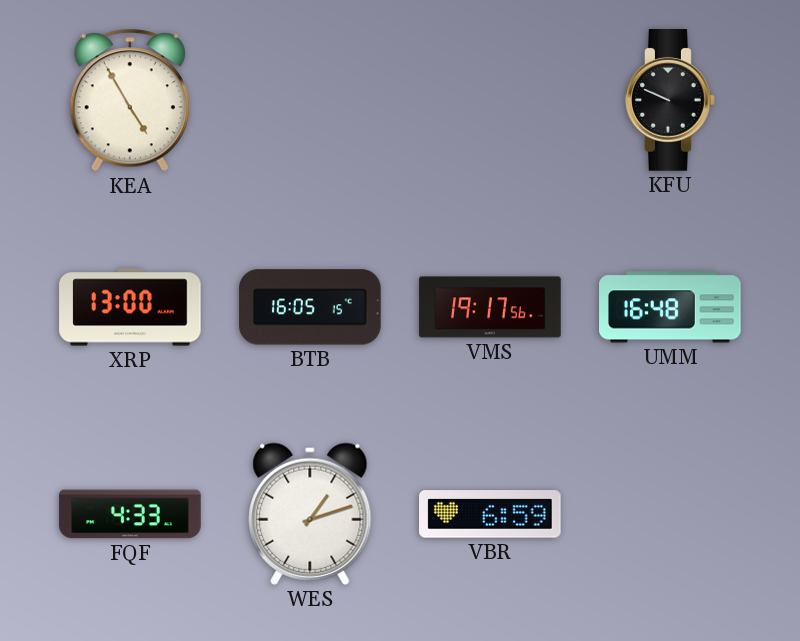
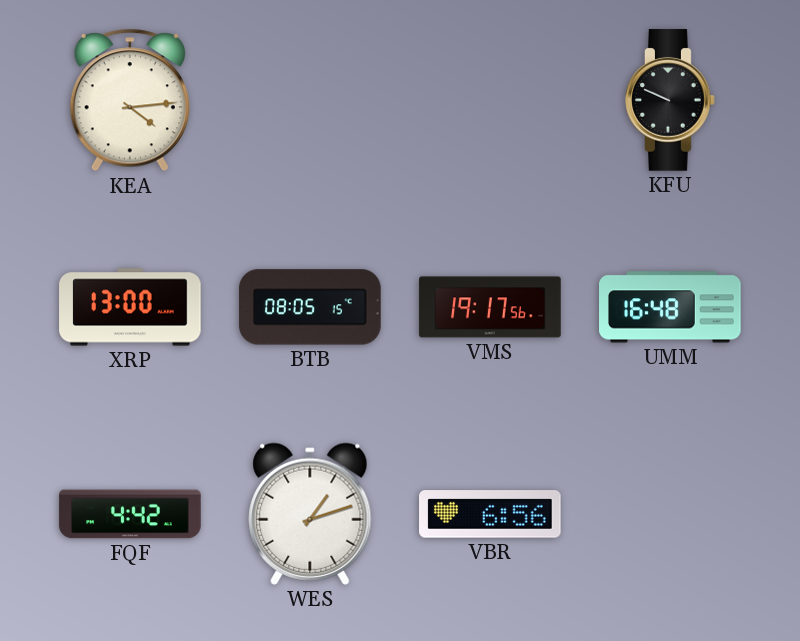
KEA: 4:55 -> 4:14 (130, 100)
BTB: 16:05 -> 08:05 (310, 307)
FQF: 4:33 -> 4:42 (130, 514)
VBR: 6:59 -> 6:56 (490, 514)
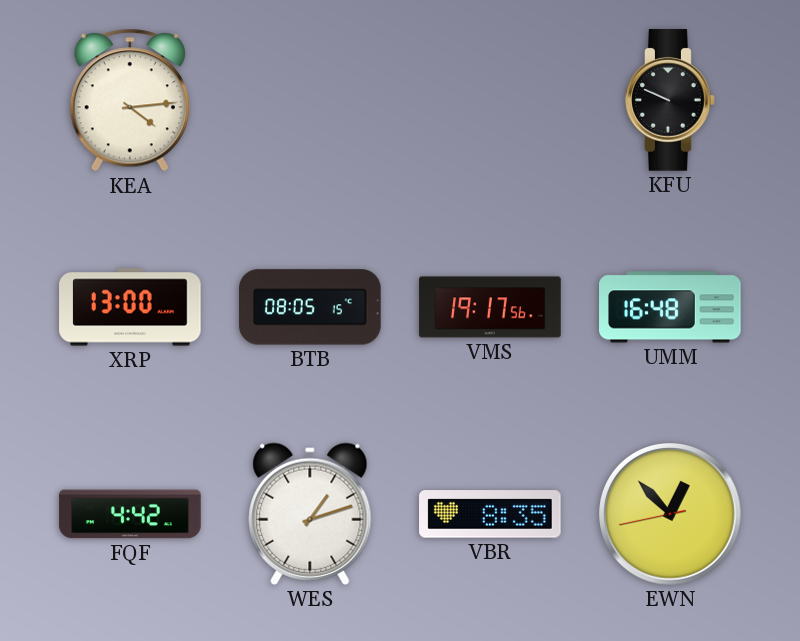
VBR: 6:56 -> 8:35 (490, 514)
EWN: none -> 12:52 (670, 514)
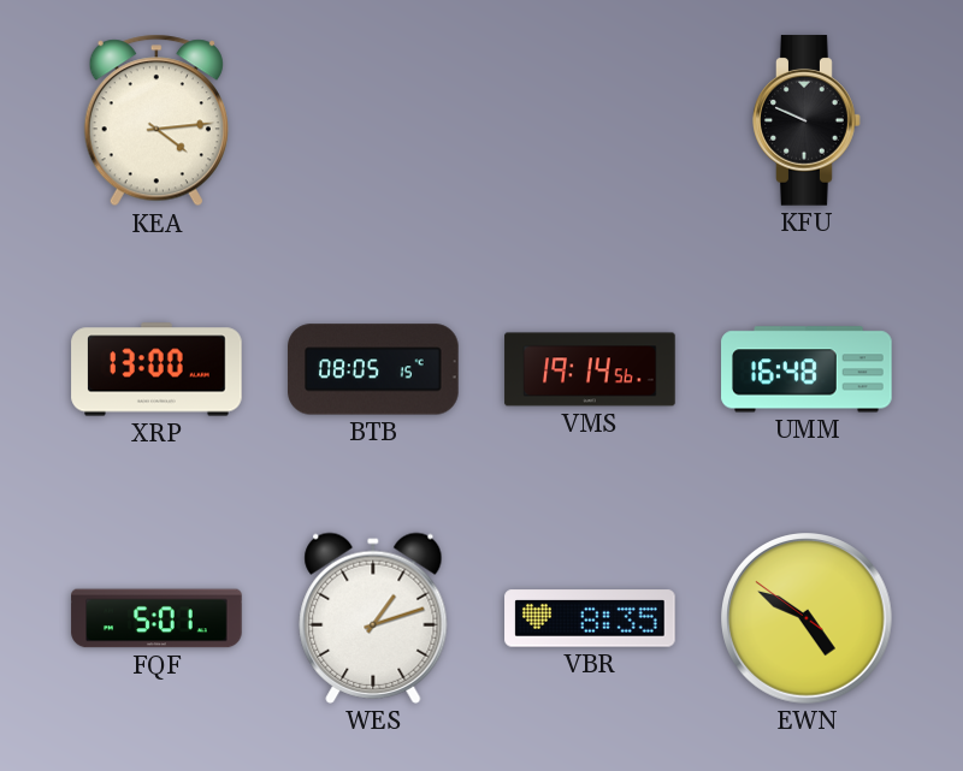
VMS: 19:17 -> 19:14 (590, 369)
FQF: 4:42 -> 5:01 (156, 618)
EWN: 12:52 -> 4:49 (807, 618)
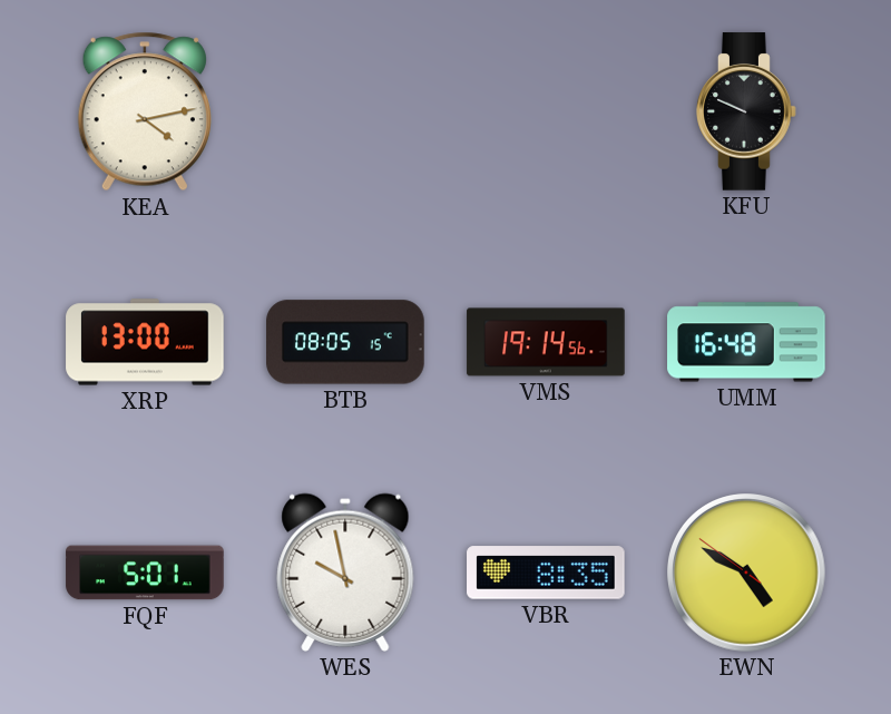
KEA: 4:14 -> 4:13 (145, 111)
WES: 1:12 -> 9:58 (345, 573)
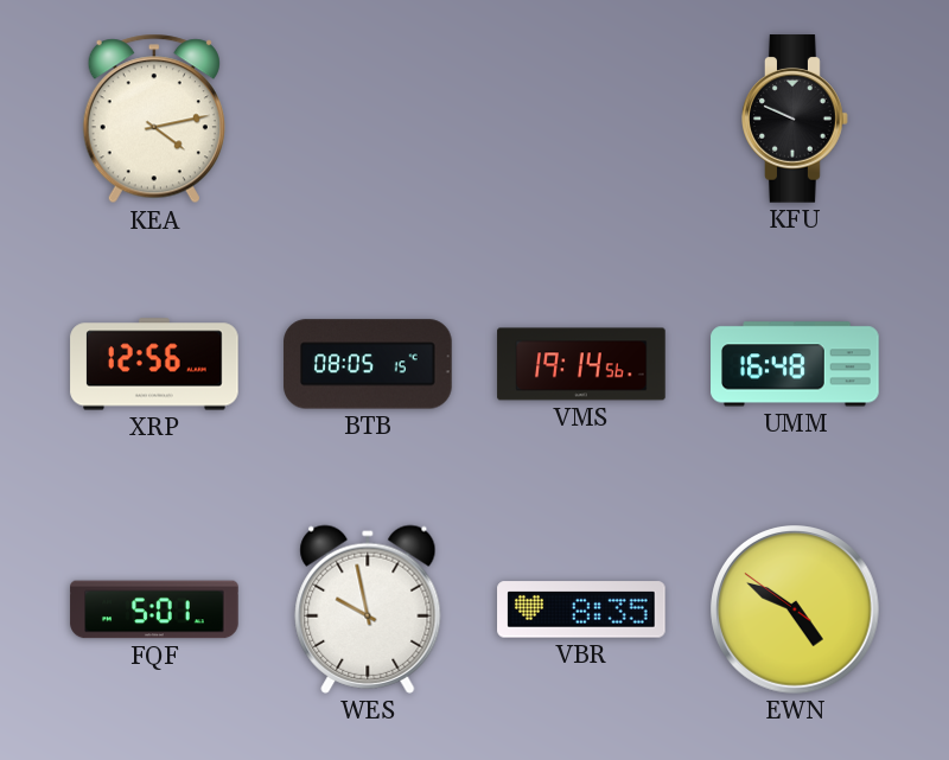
XRP: 13:00 -> 12:56 (154, 364)
